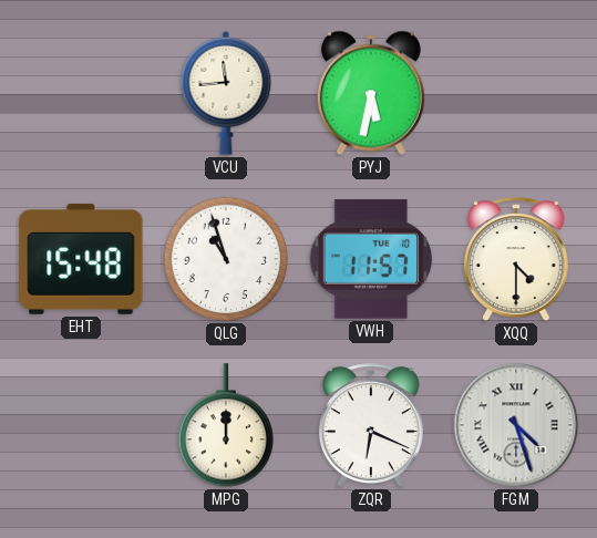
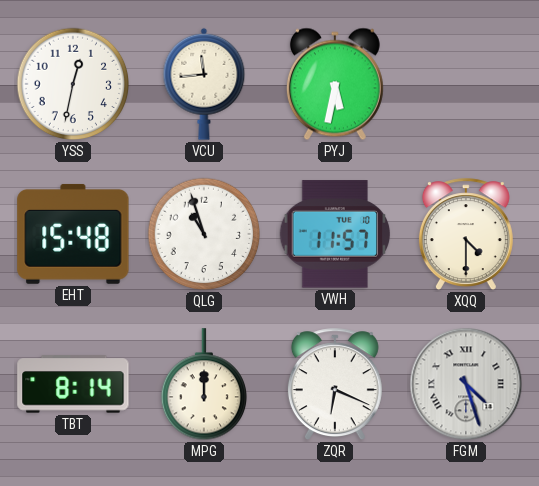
YSS: none -> 12:32 (73, 84)
TBT: none -> 8:14 (73, 384)
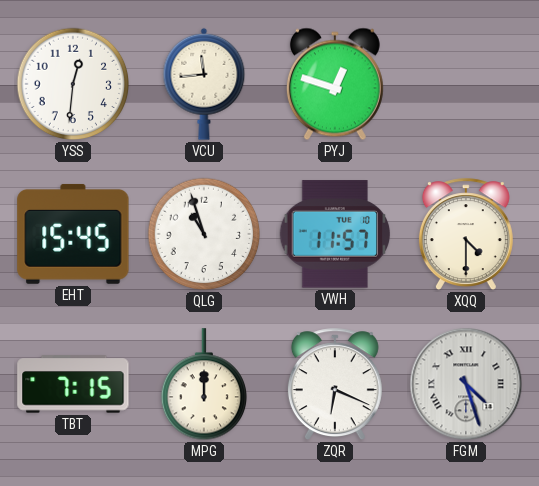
YSS: 12:32 -> 12:31 (73, 84)
PYJ: 5:32 -> 12:48 (335, 84)
EHT: 15:48 -> 15:45 (73, 234)
TBT: 8:14 -> 7:15 (73, 384)
